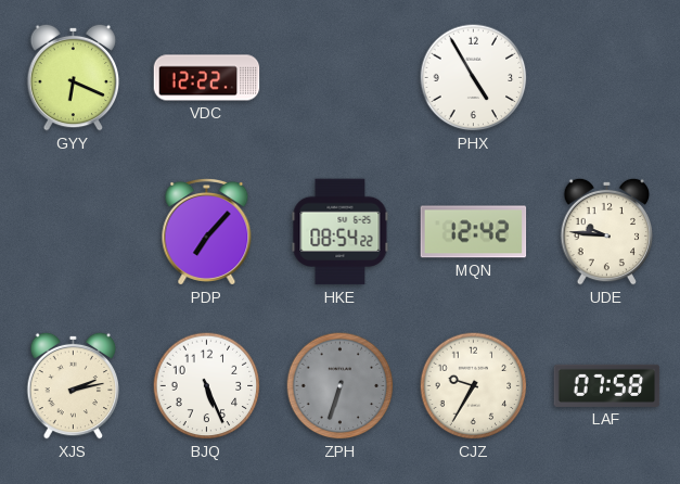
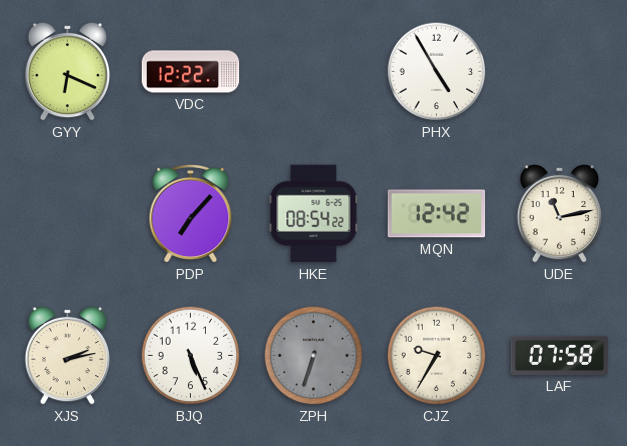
UDE: 9:46 -> 11:13 (560, 213)
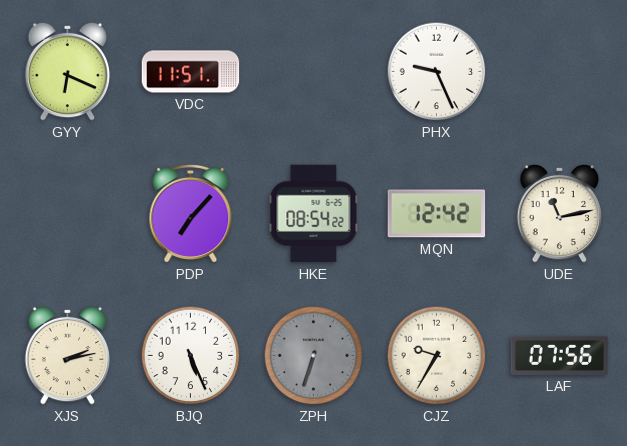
VDC: 12:22 -> 11:51 (191, 72)
PHX: 4:55 -> 9:26 (437, 72)
LAF: 07:58 -> 07:56 (560, 355)
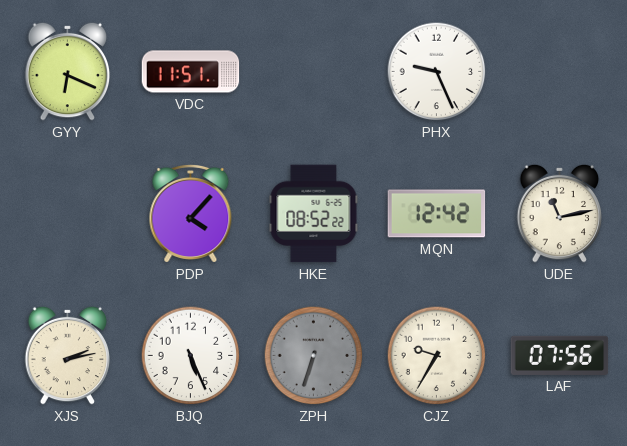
PDP: 7:07 -> 4:07 (191, 213)
HKE: 08:54 -> 08:52 (314, 214)
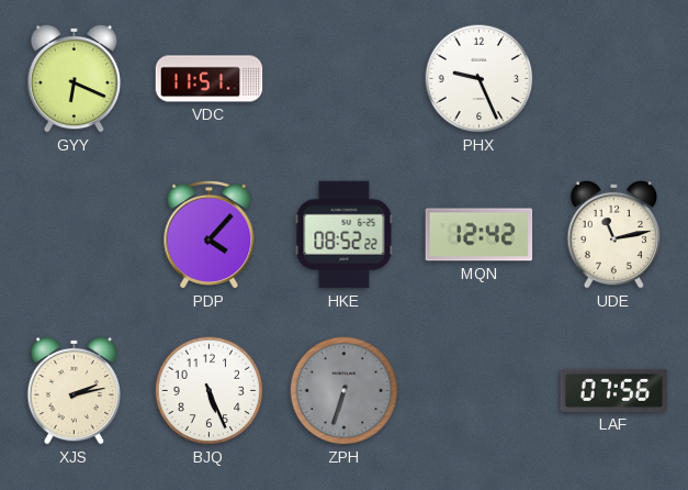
CJZ: 9:35 -> none (437, 356)
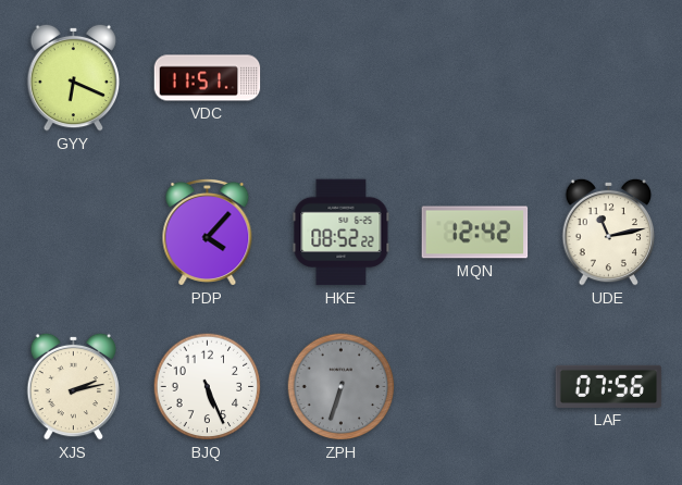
PHX: 9:26 -> none (480, 79)
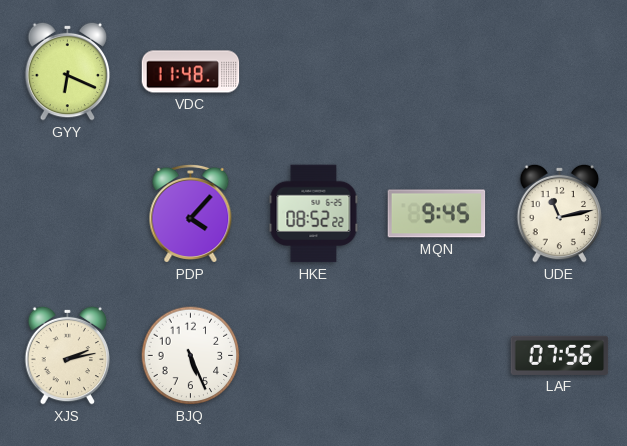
VDC: 11:51 -> 11:48 (191, 72)
MQN: 12:42 -> 9:45 (437, 214)
ZPH: 6:33 -> none (342, 387)
